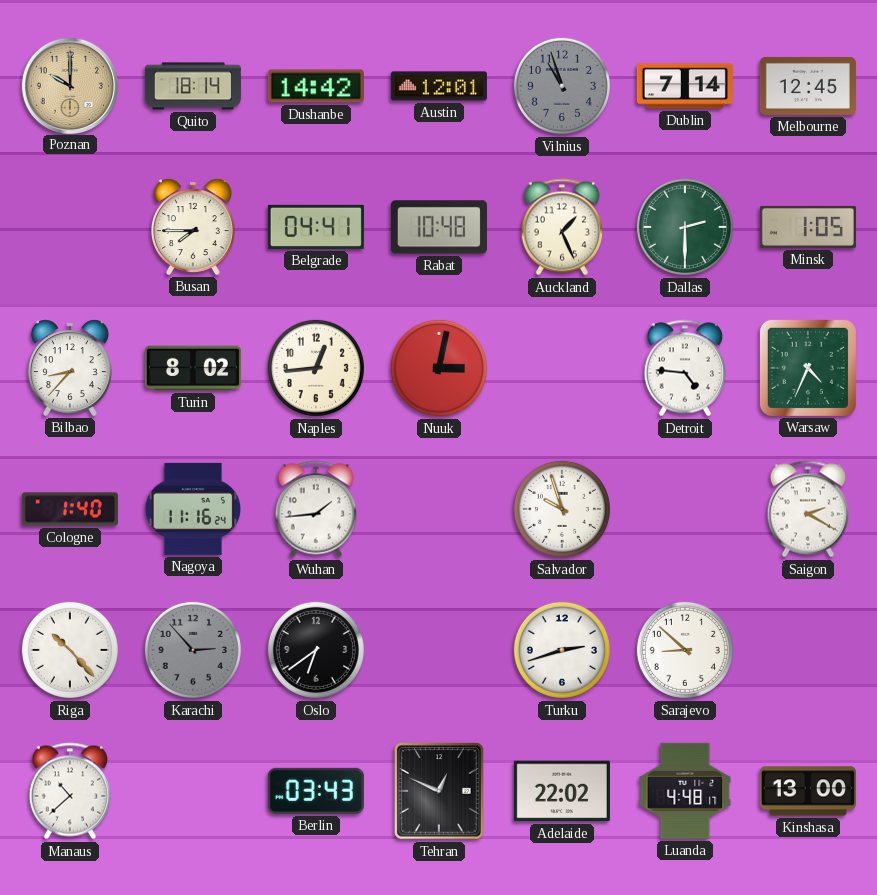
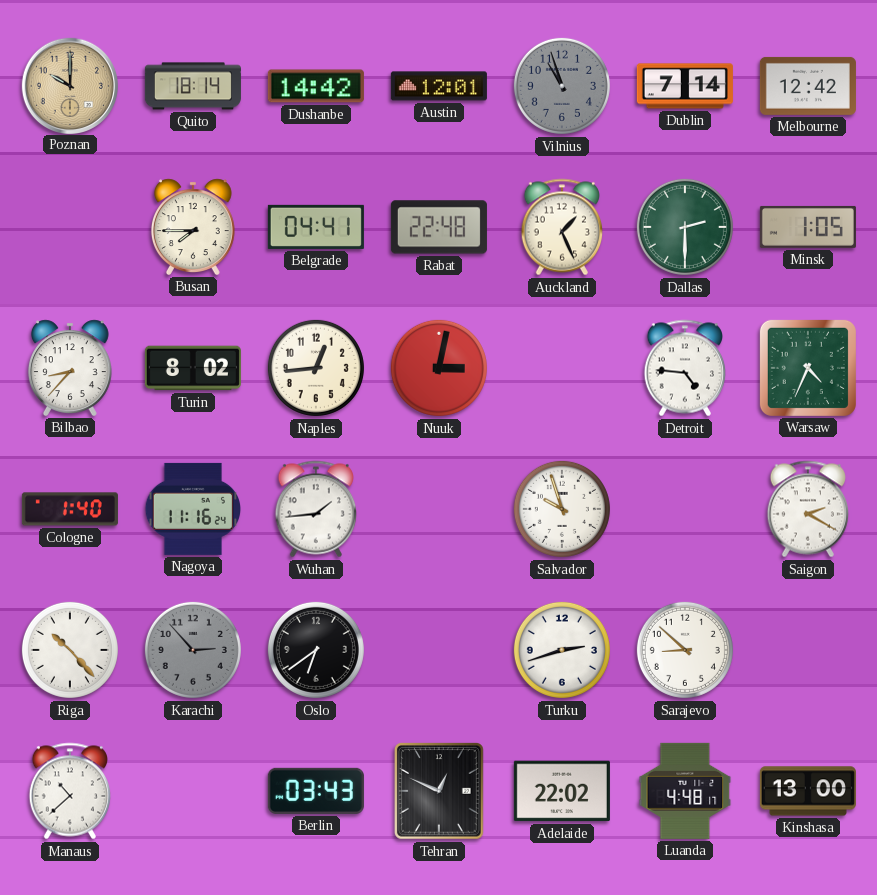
Melbourne: 12:45 -> 12:42 (808, 86)
Rabat: 10:48 -> 22:48 (439, 227)
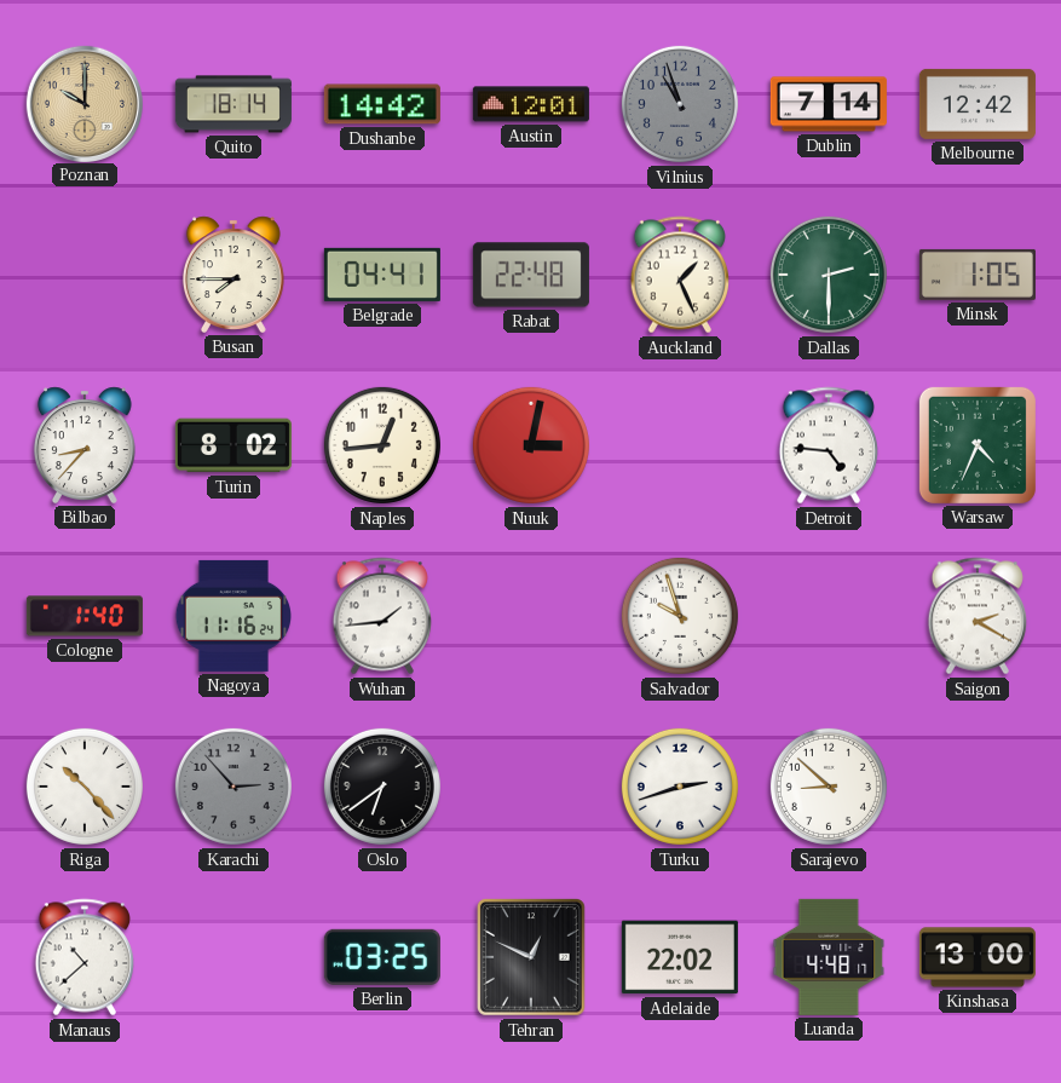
Berlin: 03:43 -> 03:25 (382, 957)
